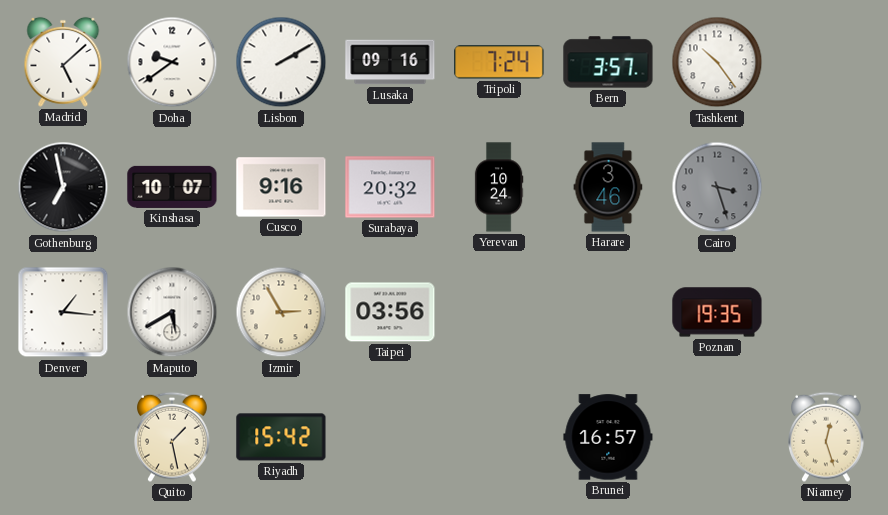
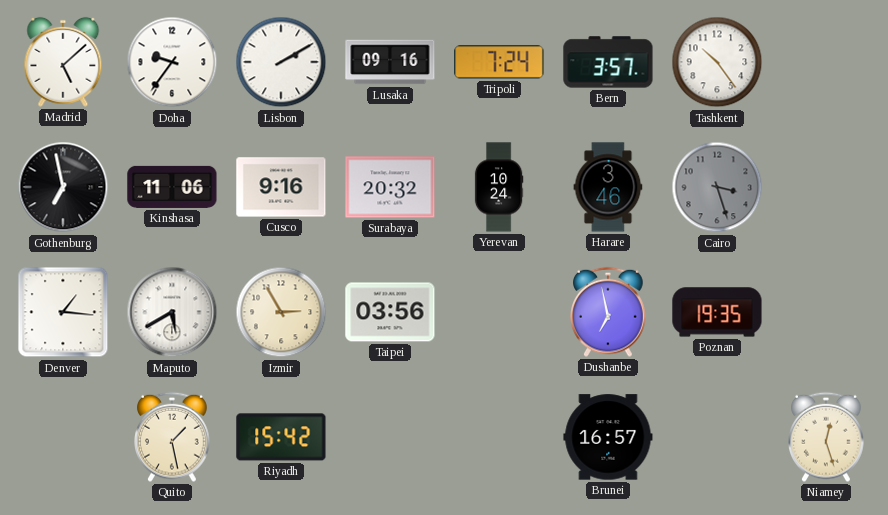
Doha: 9:39 -> 9:36 (172, 62)
Kinshasa: 10:07 -> 11:06 (172, 187)
Dushanbe: none -> 6:58 (609, 312)
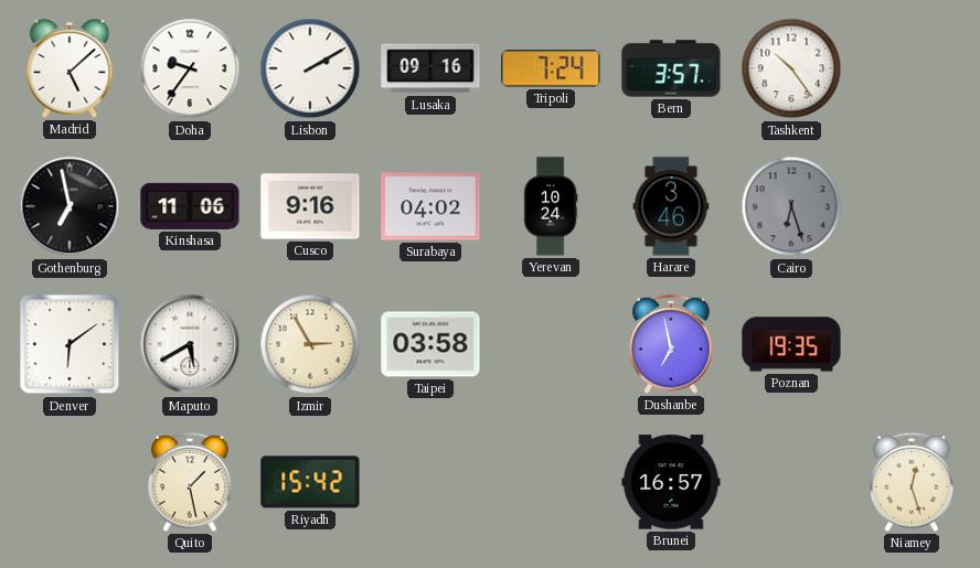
Surabaya: 20:32 -> 04:02 (430, 206)
Cairo: 3:27 -> 6:27 (791, 206)
Denver: 1:16 -> 6:09 (70, 344)
Taipei: 03:56 -> 03:58 (430, 344)
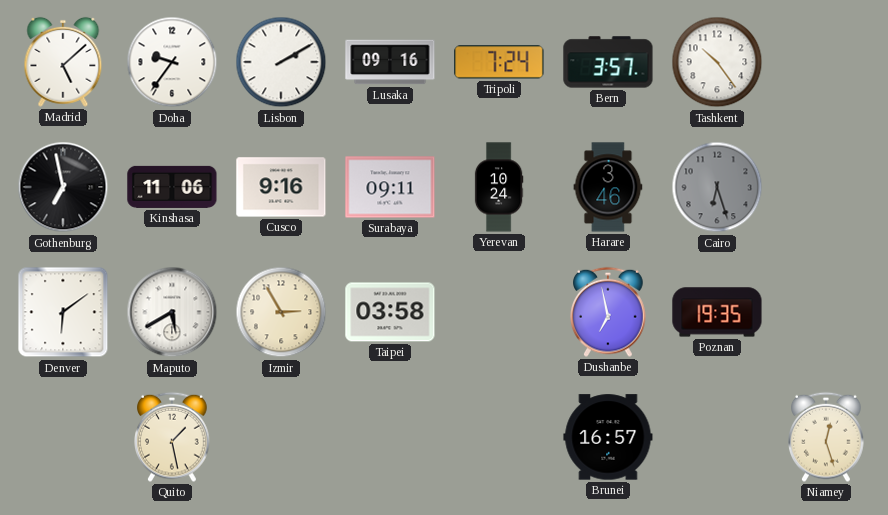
Surabaya: 04:02 -> 09:11 (390, 187)
Riyadh: 15:42 -> none (310, 482)
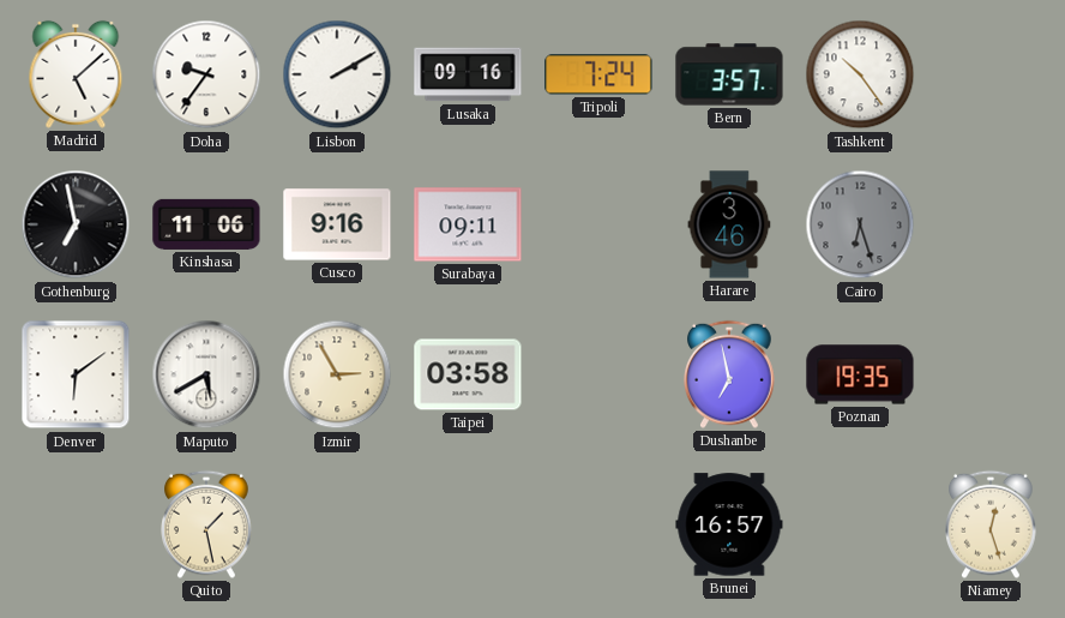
Yerevan: 10:24 -> none (499, 187)
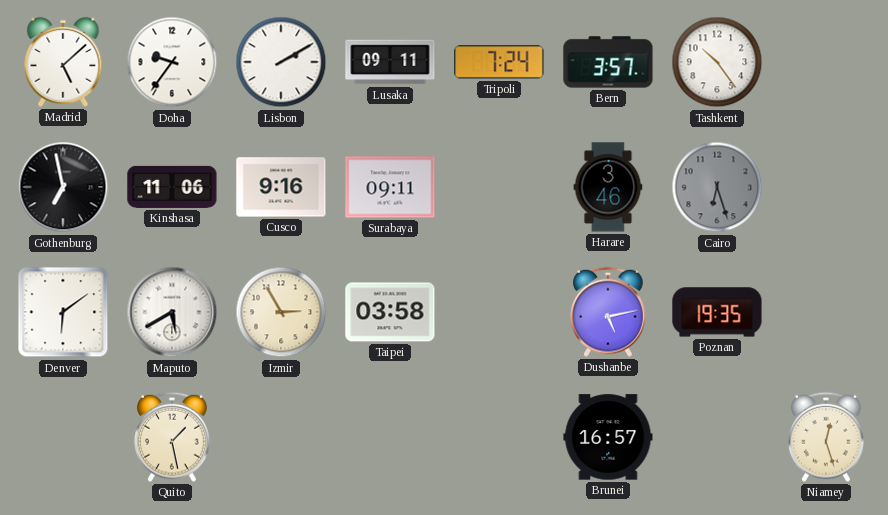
Lusaka: 09:16 -> 09:11 (390, 62)
Dushanbe: 6:58 -> 5:13 (609, 312)
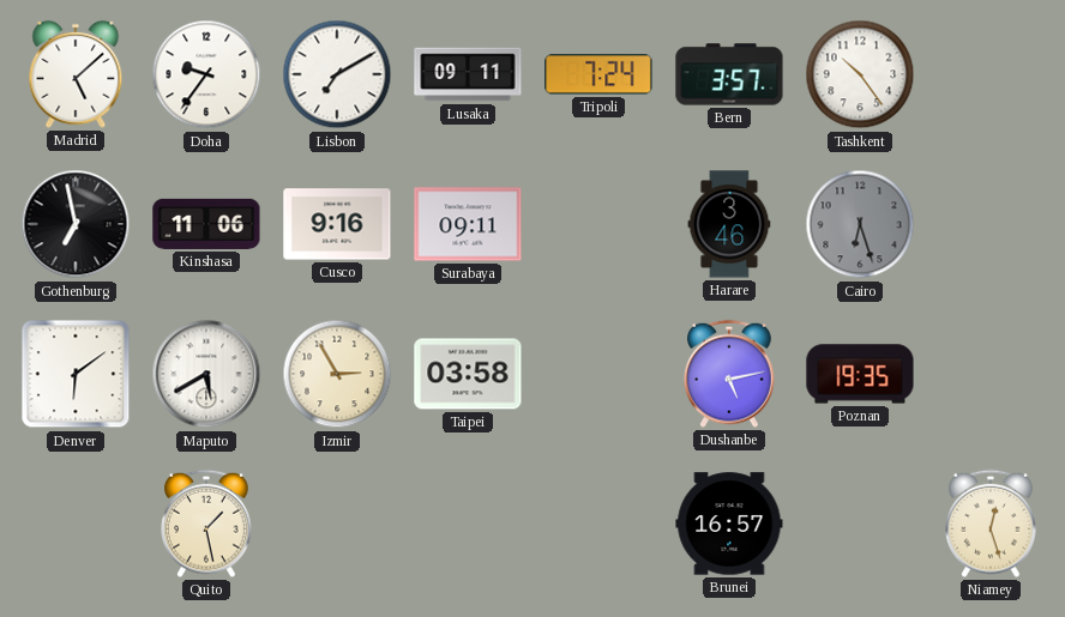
Lisbon: 2:10 -> 7:10 (337, 74)
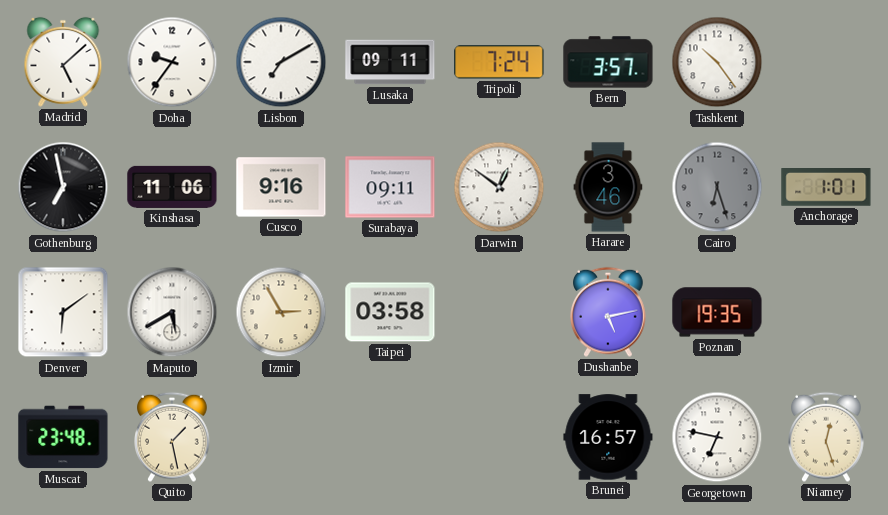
Darwin: none -> 12:51 (499, 187)
Anchorage: none -> 1:01 (826, 187)
Muscat: none -> 23:48 (63, 437)
Georgetown: none -> 6:47 (717, 437)
